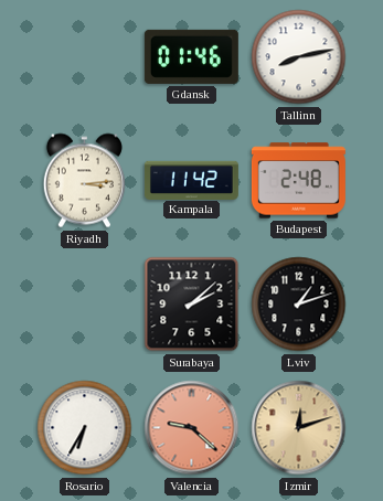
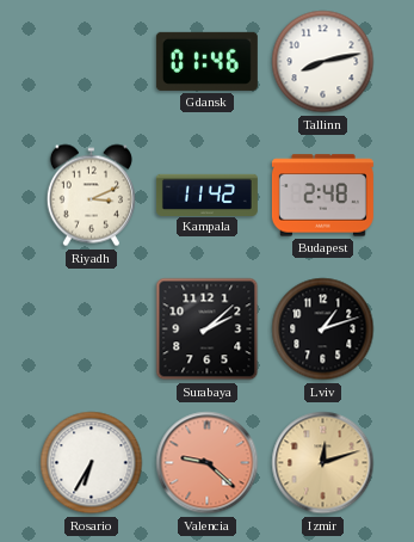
Riyadh: 3:14 -> 3:11 (91, 196)
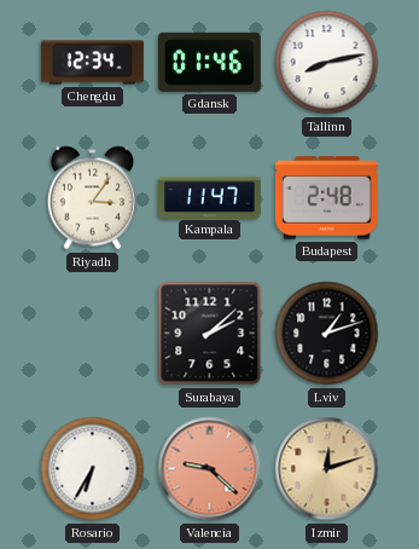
Chengdu: none -> 12:34 (92, 63)
Riyadh: 3:11 -> 3:06 (92, 198)
Kampala: 11:42 -> 11:47 (209, 197)
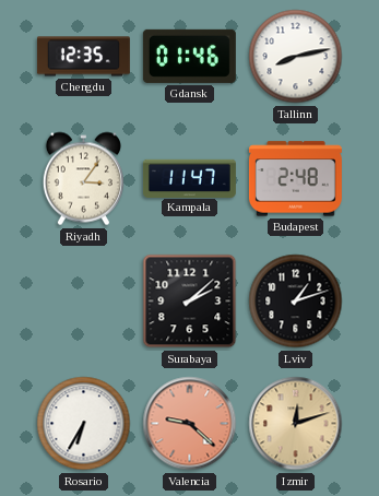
Chengdu: 12:34 -> 12:35 (83, 57)
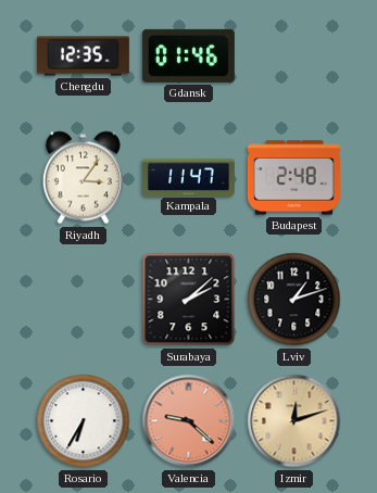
Tallinn: 8:13 -> none (296, 57)
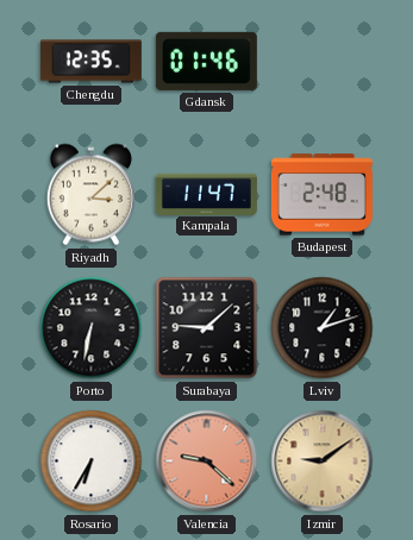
Riyadh: 3:06 -> 3:08 (90, 195)
Porto: none -> 6:32 (92, 328)
Surabaya: 2:08 -> 9:08 (207, 328)
Izmir: 12:12 -> 9:09 (323, 461)
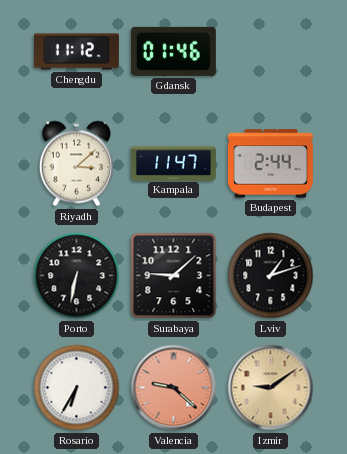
Chengdu: 12:35 -> 11:12 (76, 52)
Budapest: 2:48 -> 2:44 (270, 164)
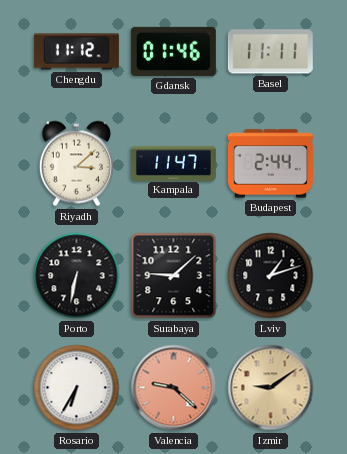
Basel: none -> 11:11 (270, 52)
